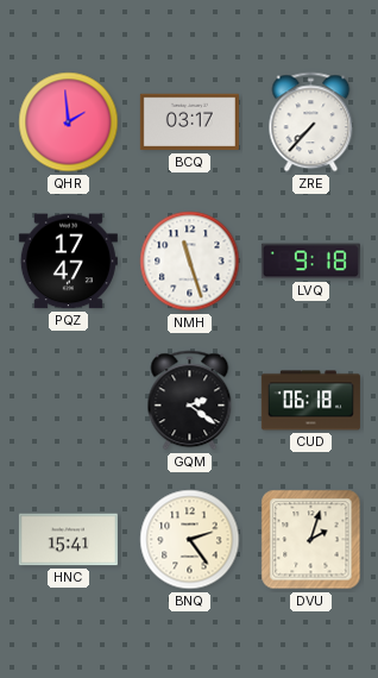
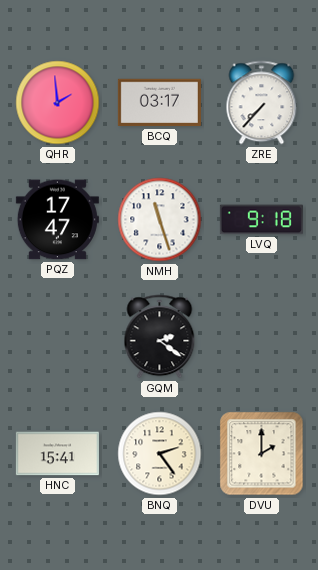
CUD: 06:18 -> none (310, 401)
DVU: 2:03 -> 2:00 (262, 454)
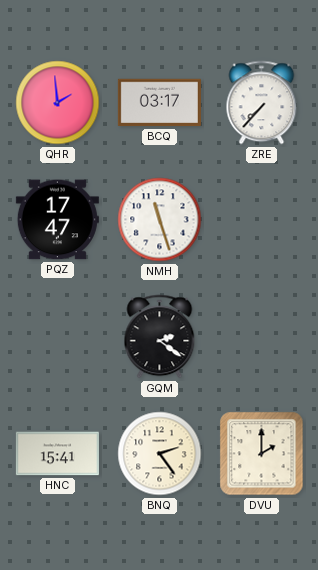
LVQ: 9:18 -> none (261, 220)
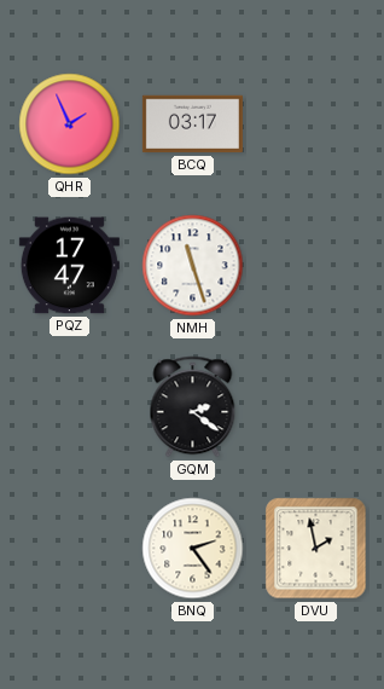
QHR: 1:59 -> 1:56 (70, 125)
ZRE: 7:37 -> none (262, 103)
HNC: 15:41 -> none (57, 454)
DVU: 2:00 -> 1:58 (316, 549)
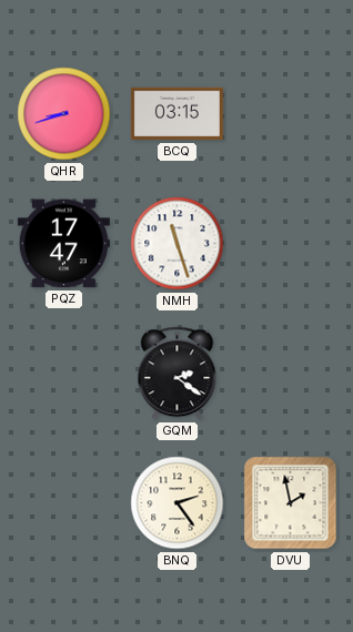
QHR: 1:56 -> 8:42 (64, 114)
BCQ: 03:17 -> 03:15 (176, 114)
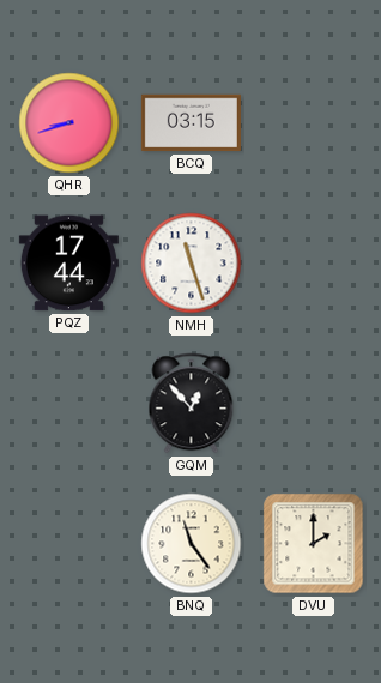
PQZ: 17:47 -> 17:44 (68, 264)
GQM: 2:21 -> 12:53 (192, 404)
BNQ: 2:24 -> 11:24 (192, 544)
DVU: 1:58 -> 2:00 (314, 544)
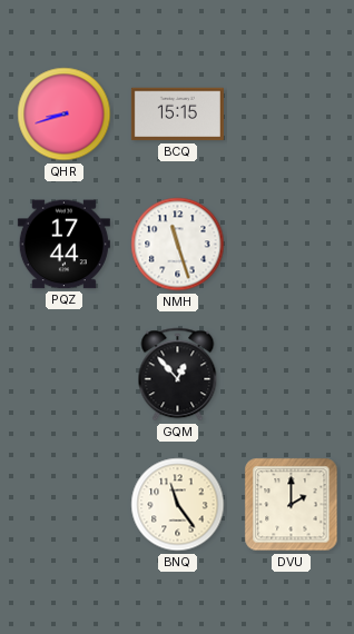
BCQ: 03:15 -> 15:15 (177, 115)
